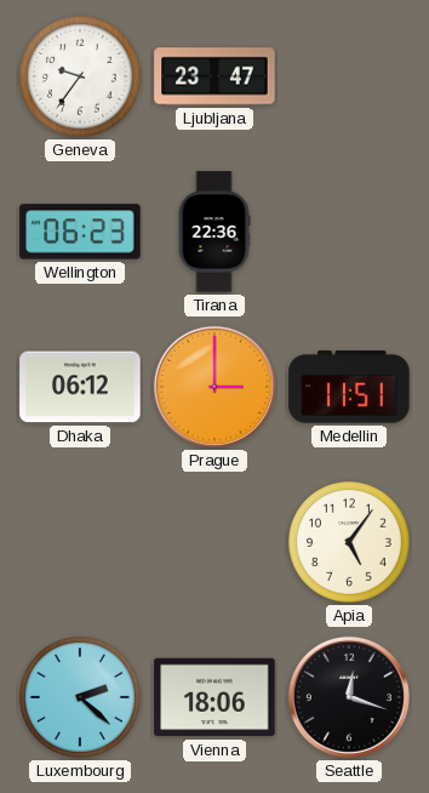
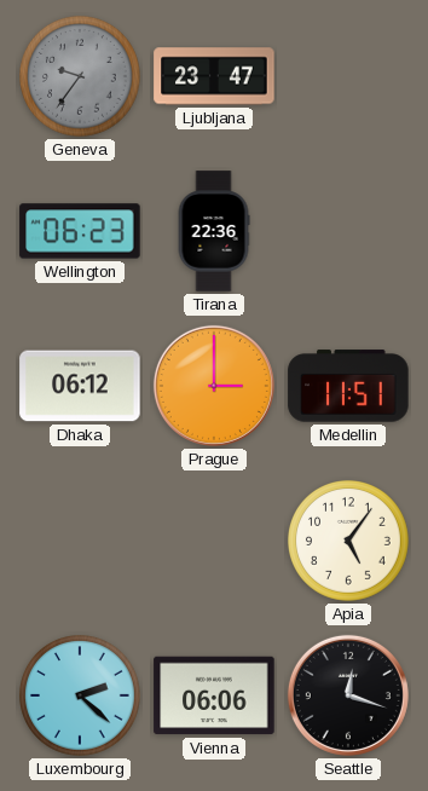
Geneva dial: white -> grey (81, 77)
Vienna: 18:06 -> 06:06 (214, 695)
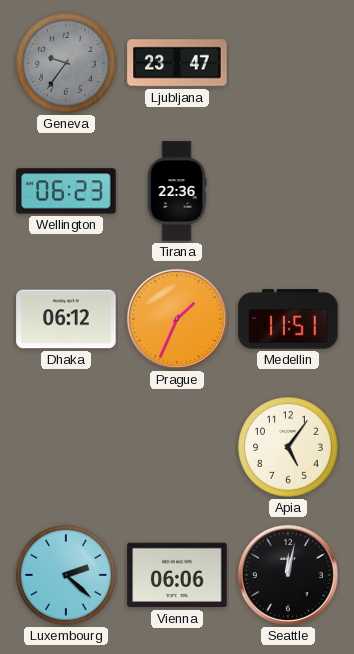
Prague: 3:00 -> 1:34 (177, 319)
Seattle: 12:18 -> 12:02 (288, 575)
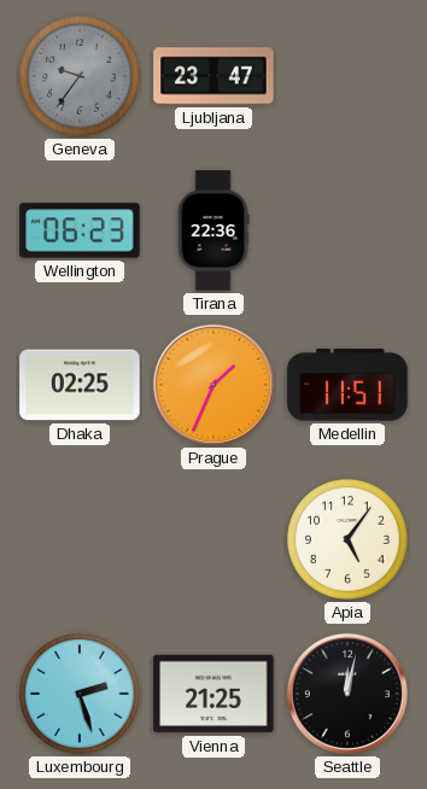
Dhaka: 06:12 -> 02:25 (80, 385)
Luxembourg: 2:22 -> 2:27 (81, 695)
Vienna: 06:06 -> 21:25 (213, 694)
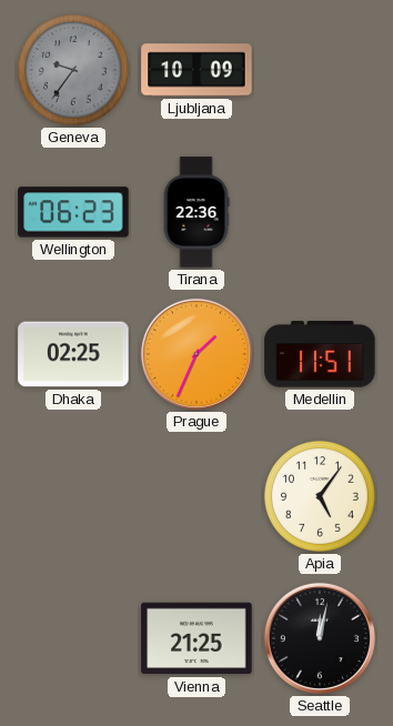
Ljubljana: 23:47 -> 10:09 (196, 70)
Luxembourg: 2:27 -> none (81, 695)
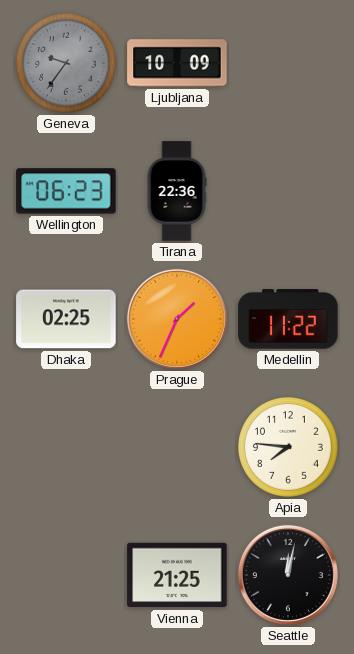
Medellin: 11:51 -> 11:22 (288, 319)
Apia: 5:06 -> 7:46 (289, 448)
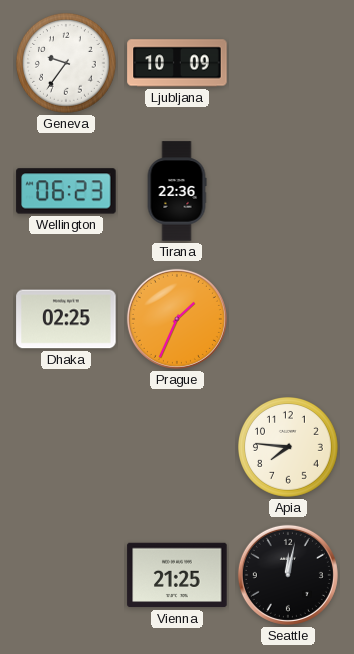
Geneva dial: grey -> white (67, 64)
Medellin: 11:22 -> none (288, 319)
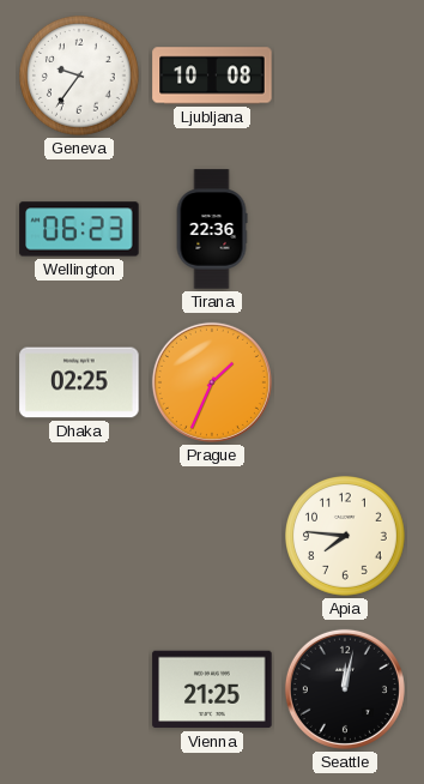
Ljubljana: 10:09 -> 10:08 (212, 76)
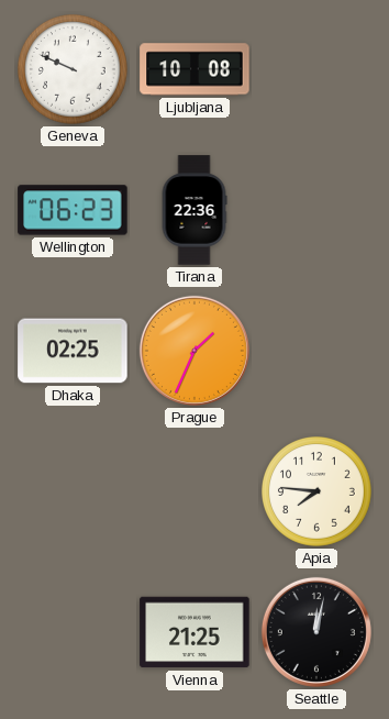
Geneva: 9:36 -> 9:49 (74, 70)
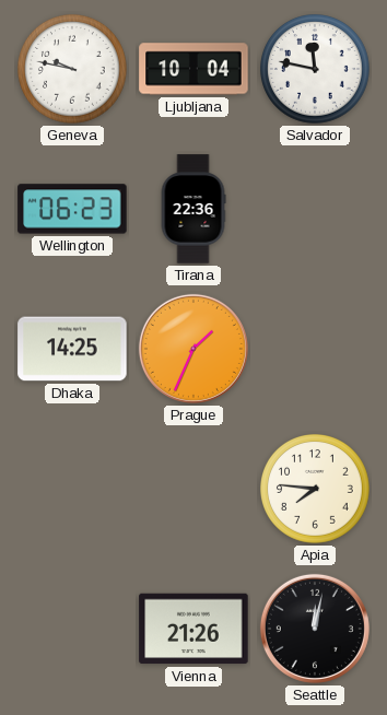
Geneva: 9:49 -> 9:47 (73, 70)
Ljubljana: 10:08 -> 10:04 (193, 69)
Salvador: none -> 11:47 (316, 70)
Dhaka: 02:25 -> 14:25 (72, 349)
Vienna: 21:25 -> 21:26 (193, 629)
